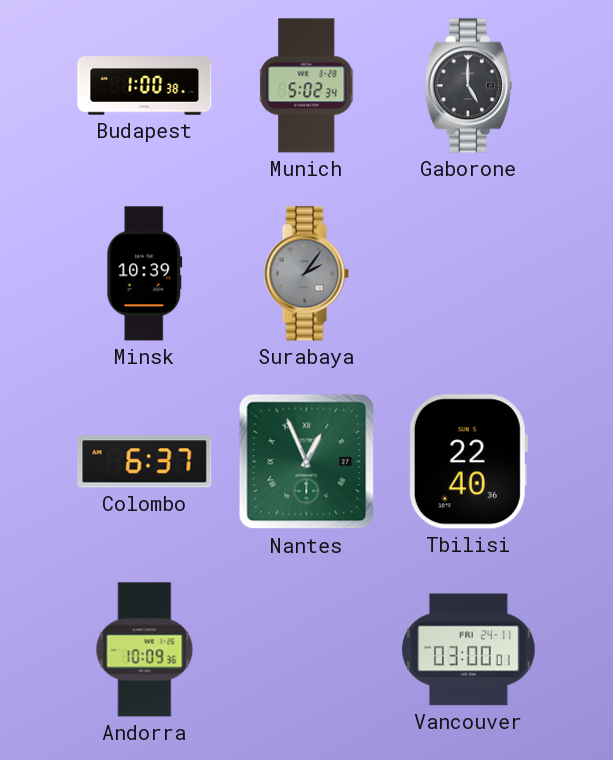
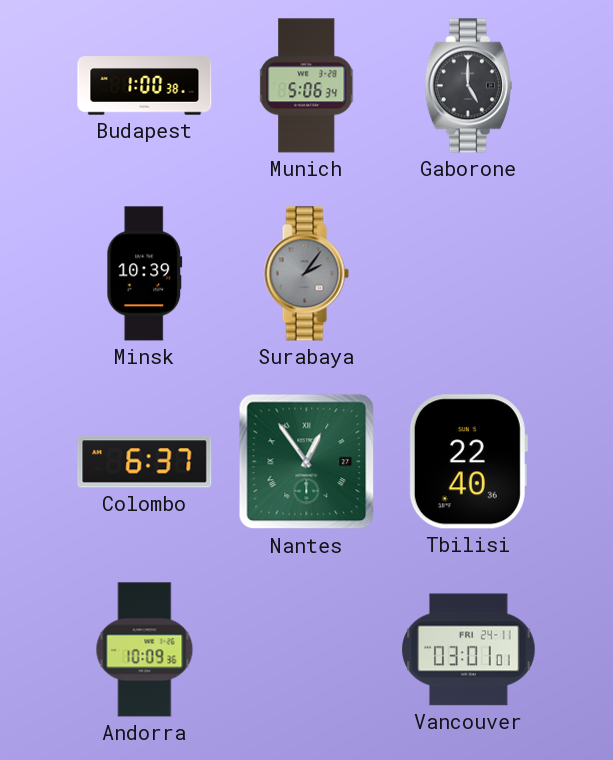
Munich: 5:02 -> 5:06 (307, 86)
Nantes: 12:56 -> 12:54 (307, 462)
Vancouver: 03:00 -> 03:01 (469, 650)
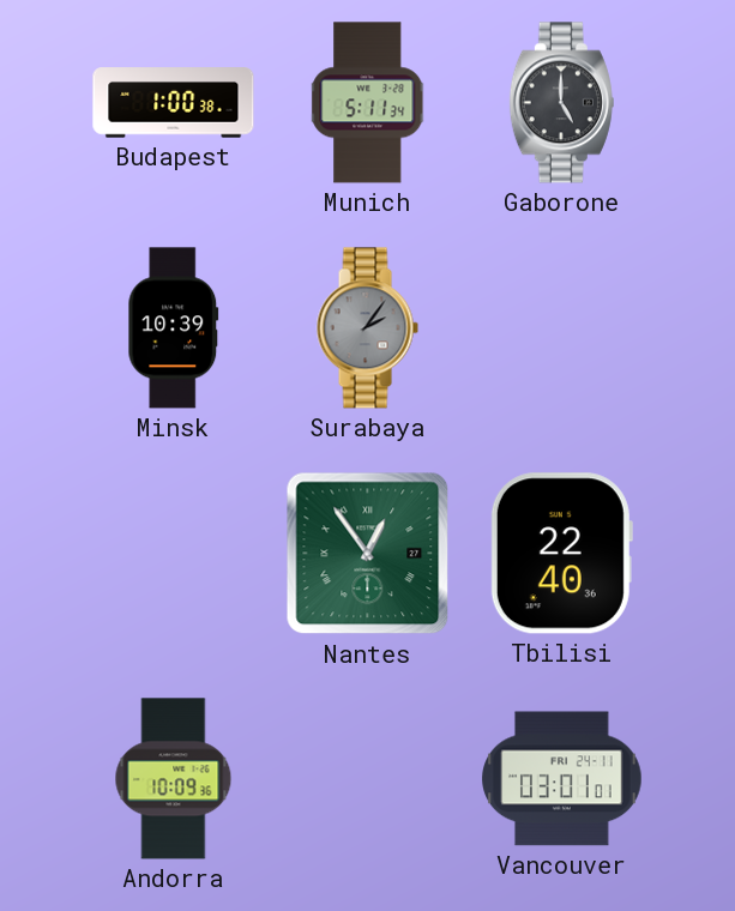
Munich: 5:06 -> 5:11 (368, 103)
Colombo: 6:37 -> none (145, 462)
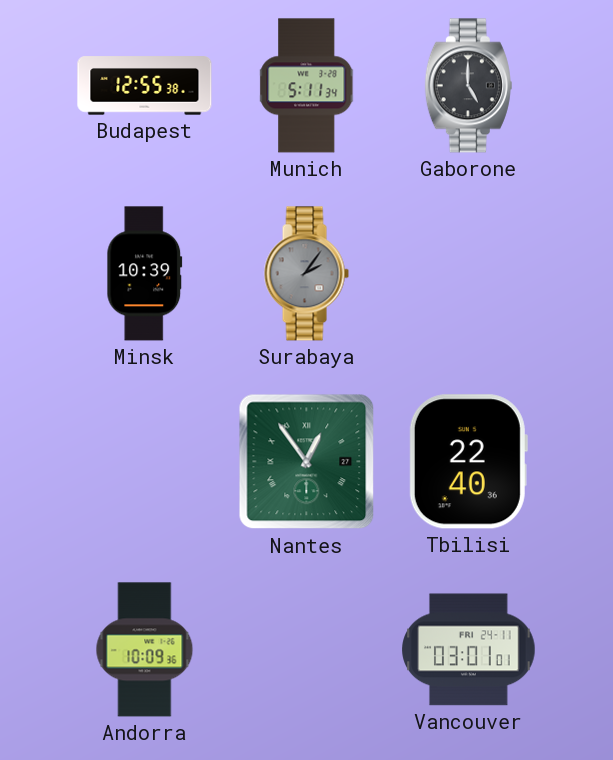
Budapest: 1:00 -> 12:55 (145, 86)
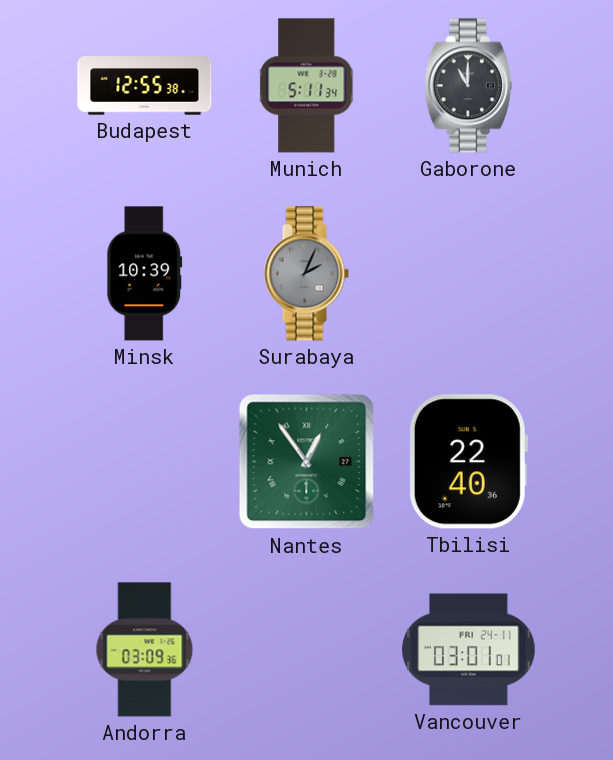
Gaborone: 5:00 -> 11:00 (468, 86)
Surabaya: 2:06 -> 2:04 (306, 274)
Andorra: 10:09 -> 03:09 (145, 650)
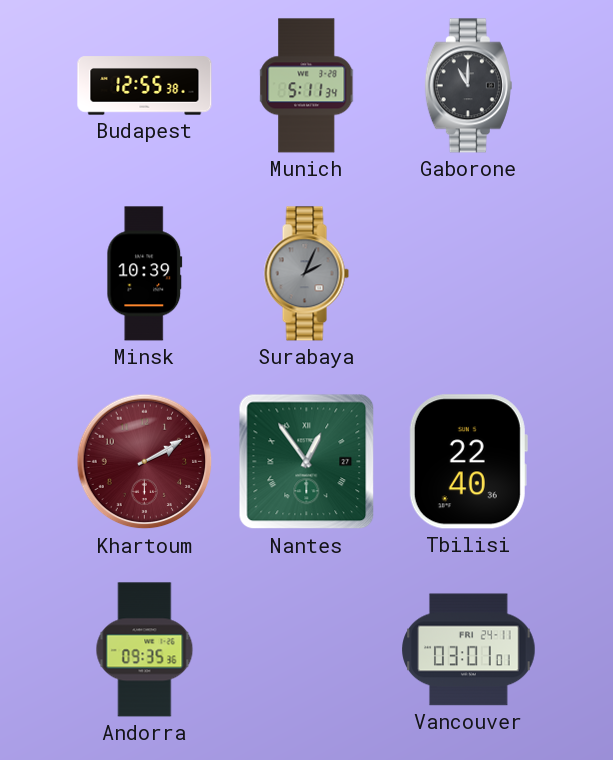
Khartoum: none -> 2:10 (145, 462)
Andorra: 03:09 -> 09:35 (145, 650)
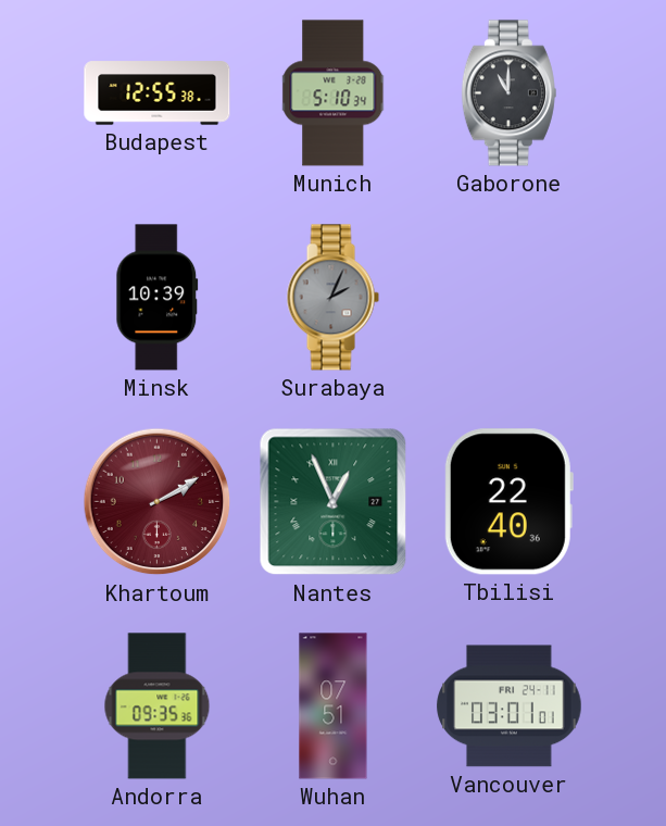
Munich: 5:11 -> 5:10 (334, 93)
Nantes: 12:54 -> 12:56 (334, 502)
Wuhan: none -> 07:51 (334, 706)
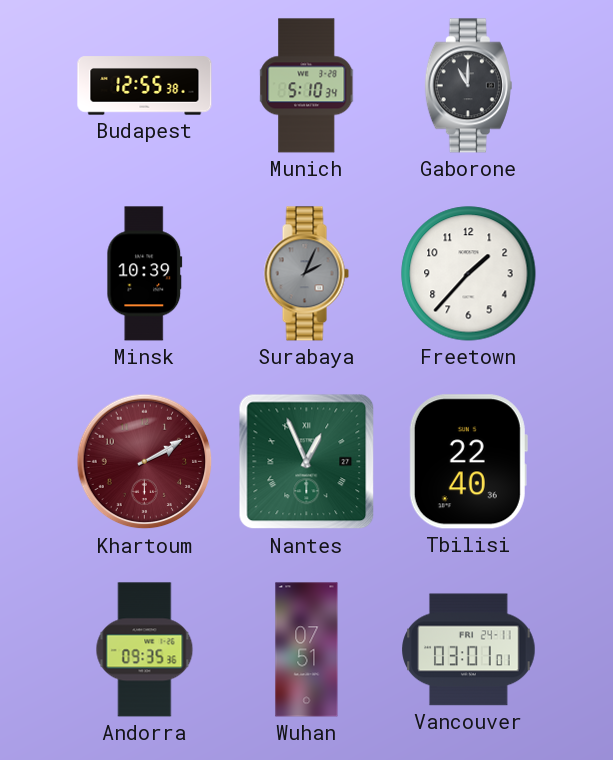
Freetown: none -> 1:37 (469, 274)
